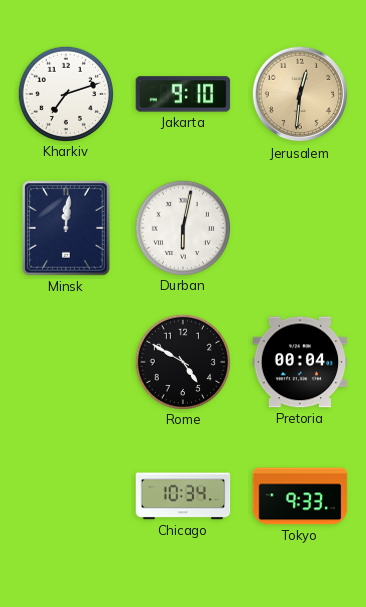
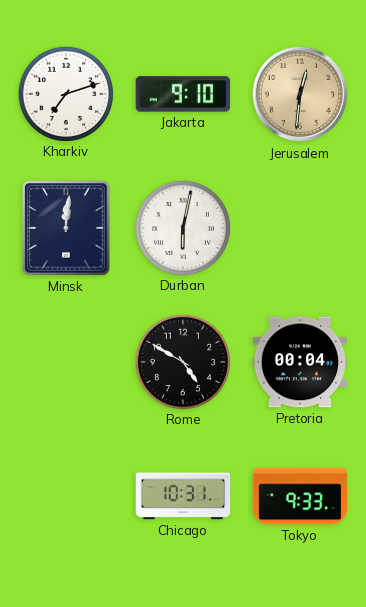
Chicago: 10:34 -> 10:31 (183, 496)
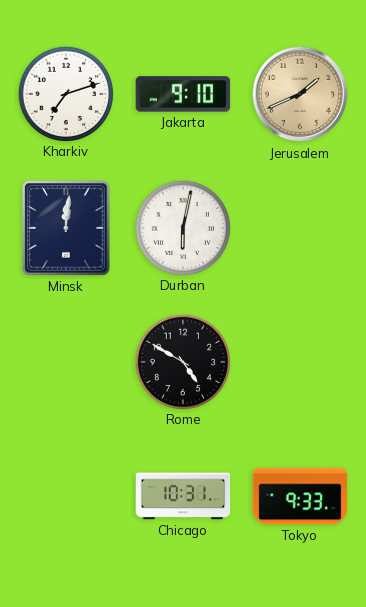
Jerusalem: 12:31 -> 1:41 (300, 94)
Pretoria: 00:04 -> none (300, 362)
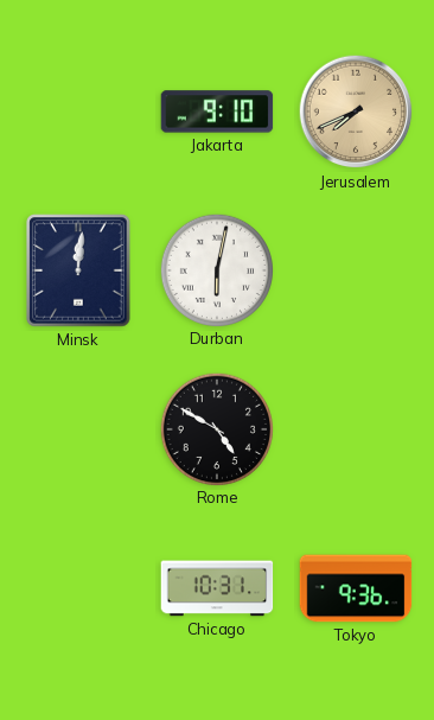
Kharkiv: 7:12 -> none (65, 93)
Jerusalem: 1:41 -> 7:41 (356, 111)
Tokyo: 9:33 -> 9:36 (356, 588)
